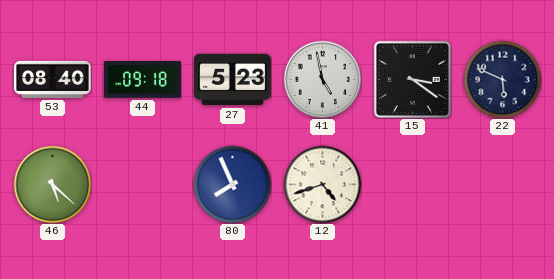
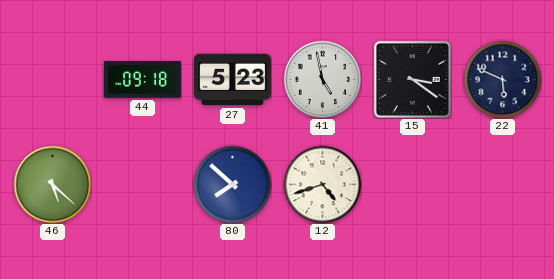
53: 08:40 -> none (53, 79)
80: 7:56 -> 7:52 (232, 184)
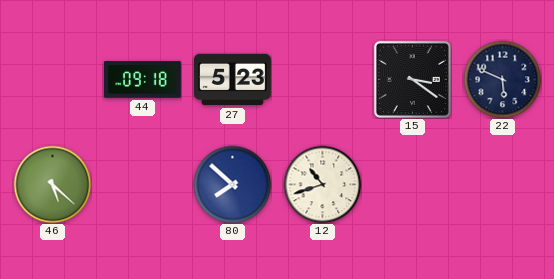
41: 4:58 -> none (322, 79)
12: 4:42 -> 10:42 (322, 184)
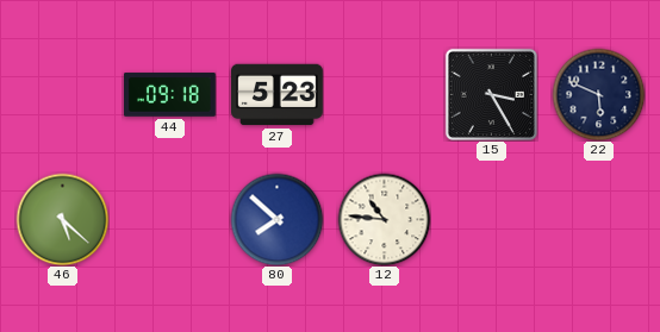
15: 3:21 -> 3:25 (491, 94)
12: 10:42 -> 10:46 (384, 219)
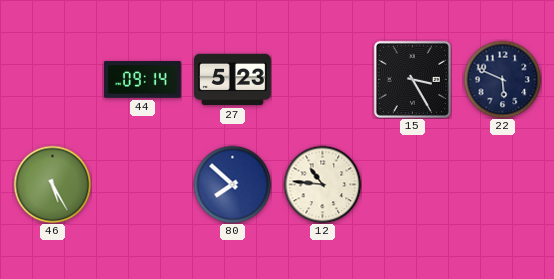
44: 09:18 -> 09:14 (143, 80)
46: 5:22 -> 5:25 (52, 184)
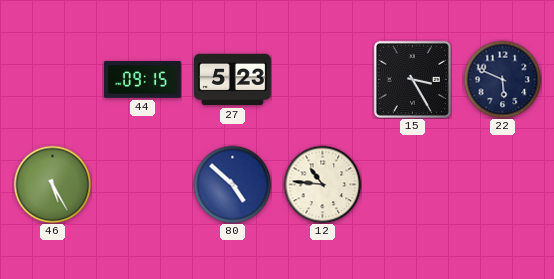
44: 09:14 -> 09:15 (143, 80)
80: 7:52 -> 4:52 (232, 184)
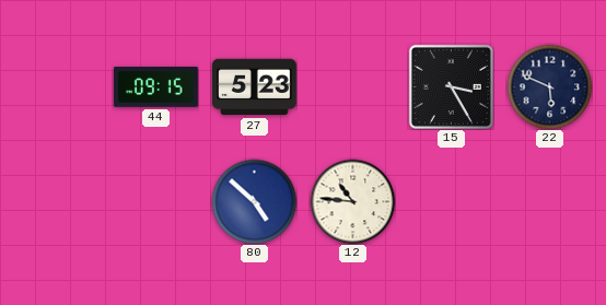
46: 5:25 -> none (52, 184)
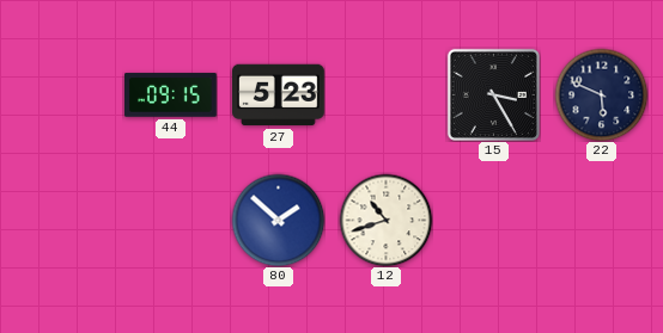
80: 4:52 -> 1:52 (278, 220)
12: 10:46 -> 10:42 (385, 220)
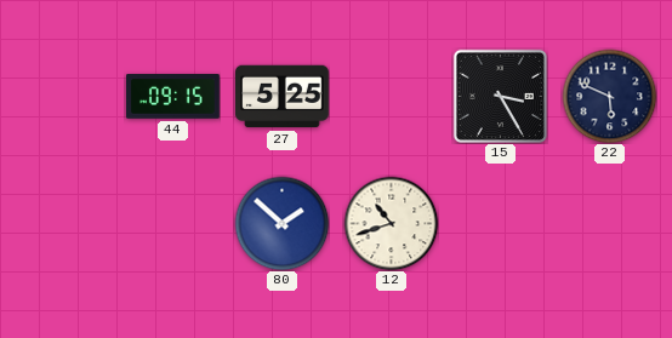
27: 5:23 -> 5:25 (283, 97)
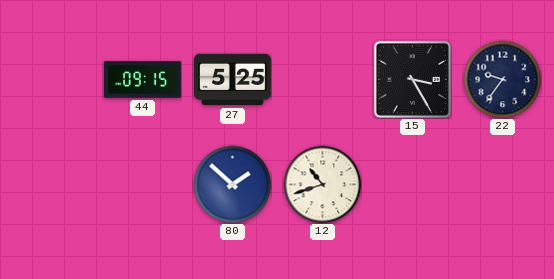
22: 5:49 -> 9:36 (502, 79)
